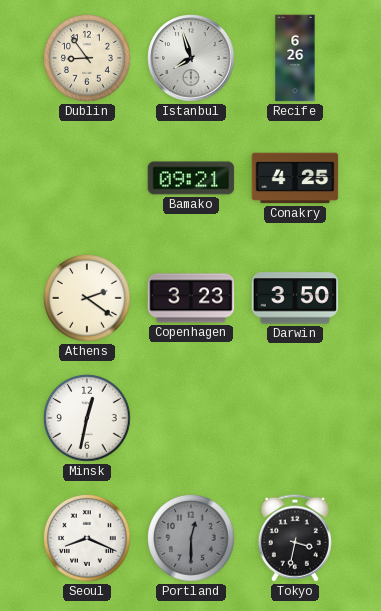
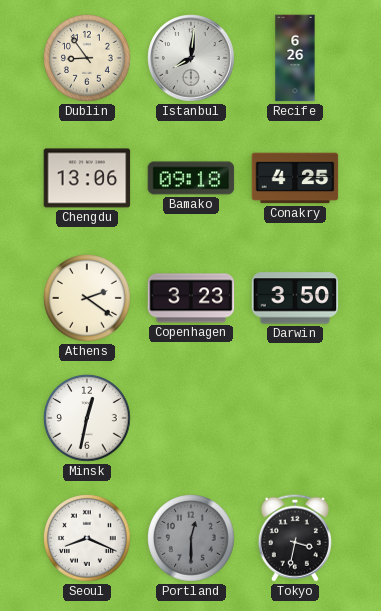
Istanbul: 7:57 -> 8:01 (191, 58)
Chengdu: none -> 13:06 (87, 178)
Bamako: 09:21 -> 09:18 (191, 178)
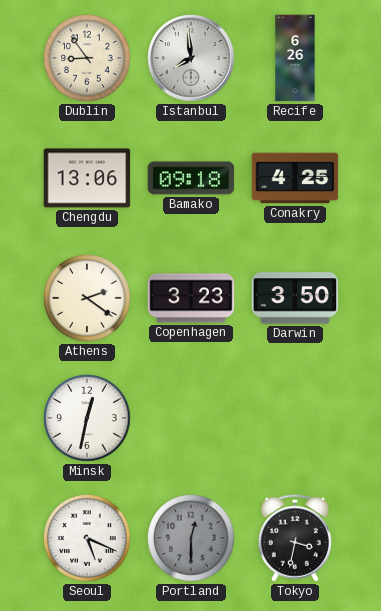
Istanbul: 8:01 -> 7:59 (191, 58)
Seoul: 8:19 -> 5:19 (87, 538)
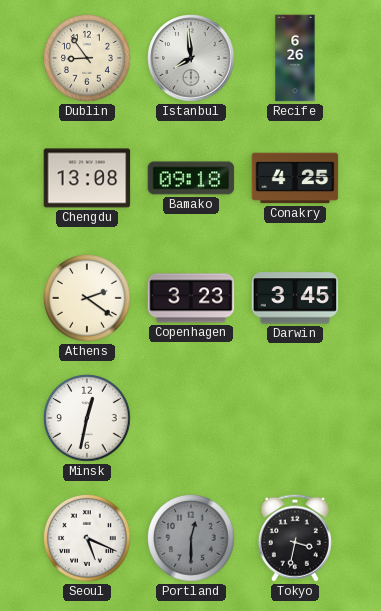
Chengdu: 13:06 -> 13:08 (87, 178)
Darwin: 3:50 -> 3:45 (295, 298)
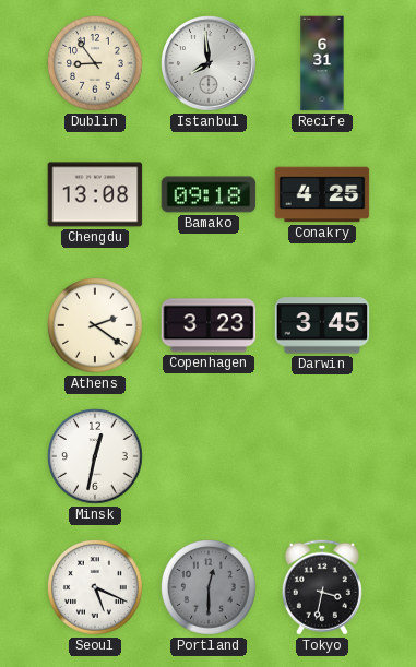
Recife: 6:26 -> 6:31 (322, 63)
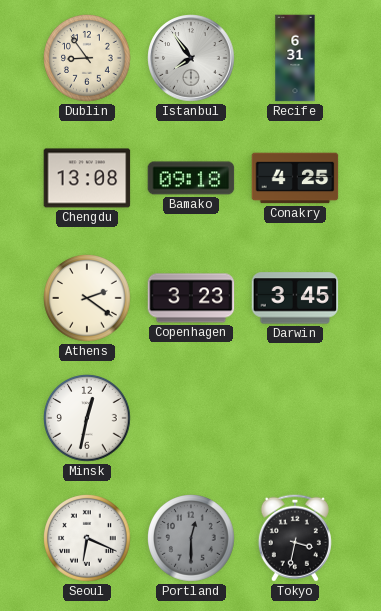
Istanbul: 7:59 -> 7:54 (191, 58)
Seoul: 5:19 -> 6:19 (87, 538)
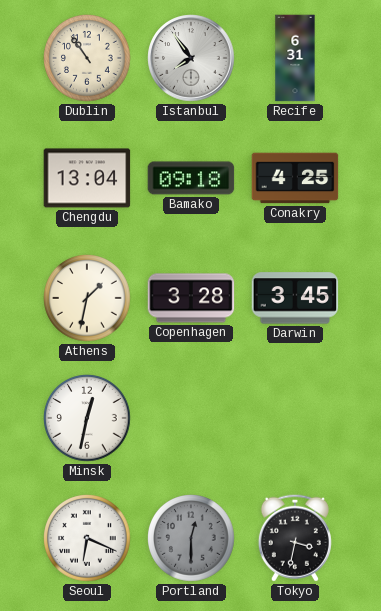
Dublin: 8:54 -> 10:54 (87, 58)
Chengdu: 13:08 -> 13:04 (87, 178)
Athens: 2:21 -> 1:32 (87, 298)
Copenhagen: 3:23 -> 3:28 (191, 298)
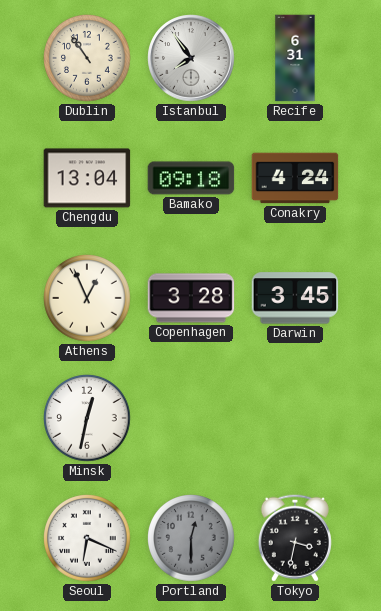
Conakry: 4:25 -> 4:24 (295, 178)
Athens: 1:32 -> 12:56 (87, 298)
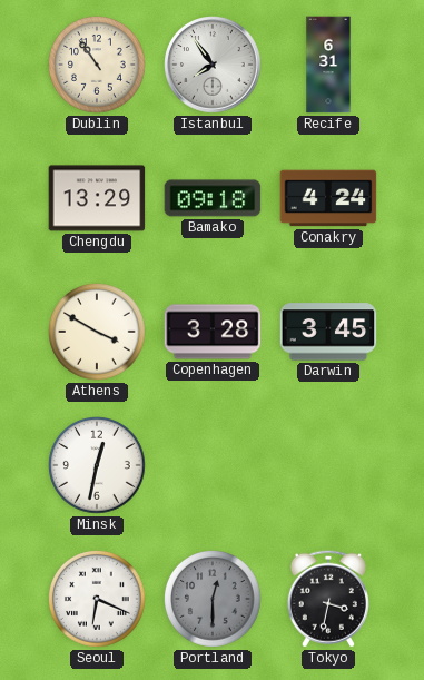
Chengdu: 13:04 -> 13:29 (97, 198)
Athens: 12:56 -> 3:50 (97, 332)
